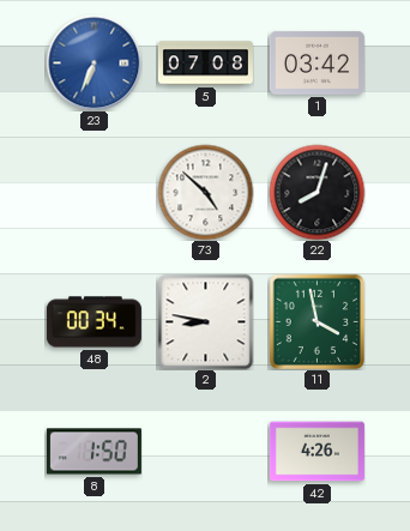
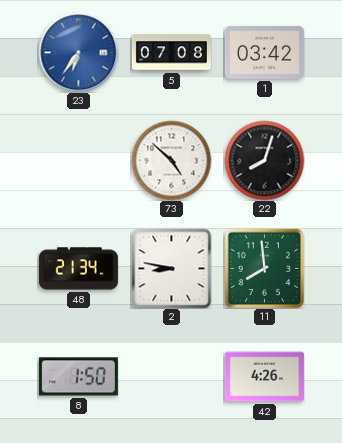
23: 6:34 -> 6:36 (78, 52)
48: 00:34 -> 21:34 (78, 269)
11: 3:58 -> 7:59 (264, 268)
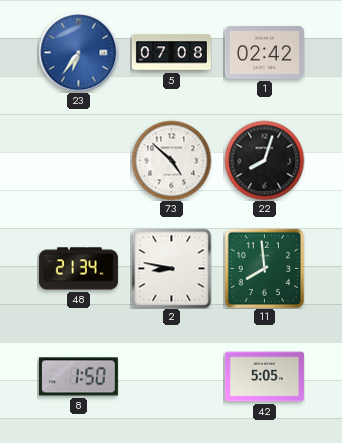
1: 03:42 -> 02:42 (264, 52)
42: 4:26 -> 5:05 (264, 377)
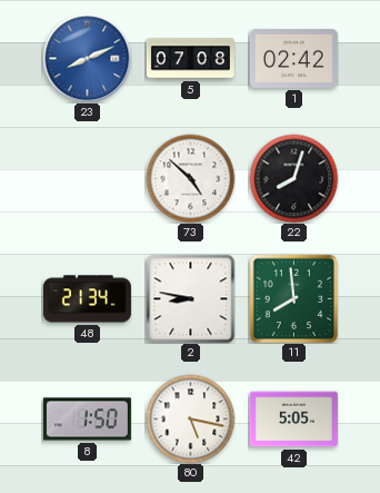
23: 6:36 -> 8:11 (87, 58)
80: none -> 5:17 (190, 418)
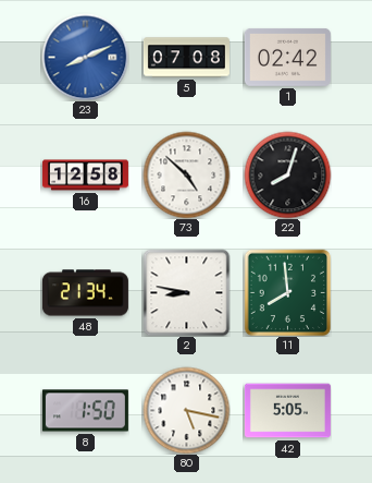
16: none -> 12:58 (85, 176)
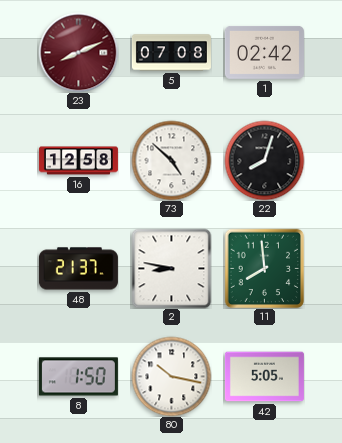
23 dial: blue -> burgundy (78, 52)
48: 21:34 -> 21:37 (78, 269)
80: 5:17 -> 10:17 (171, 376)
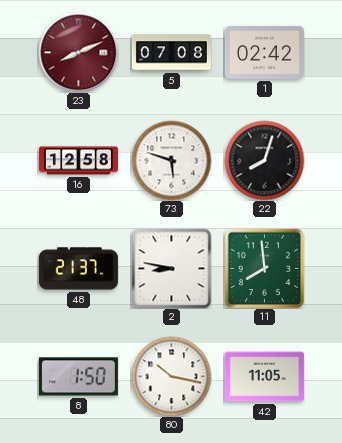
73: 4:52 -> 5:48 (171, 160)
42: 5:05 -> 11:05 (264, 377)
